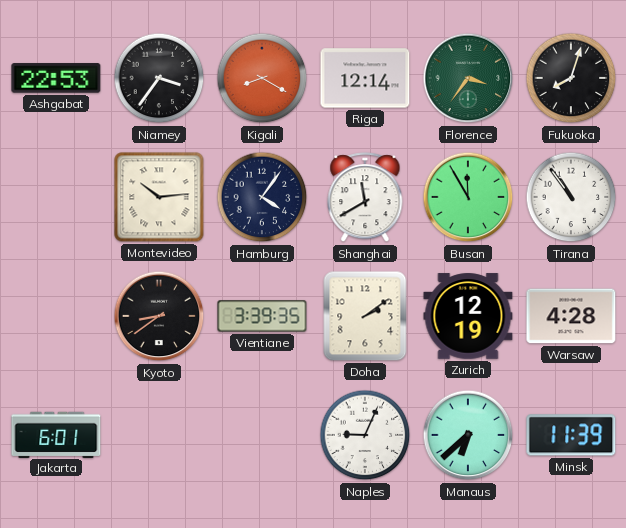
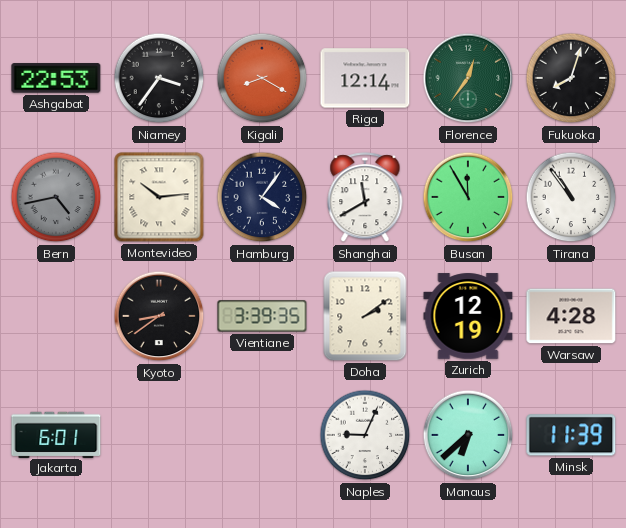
Florence: 3:36 -> 12:36 (468, 78)
Bern: none -> 4:43 (56, 197)
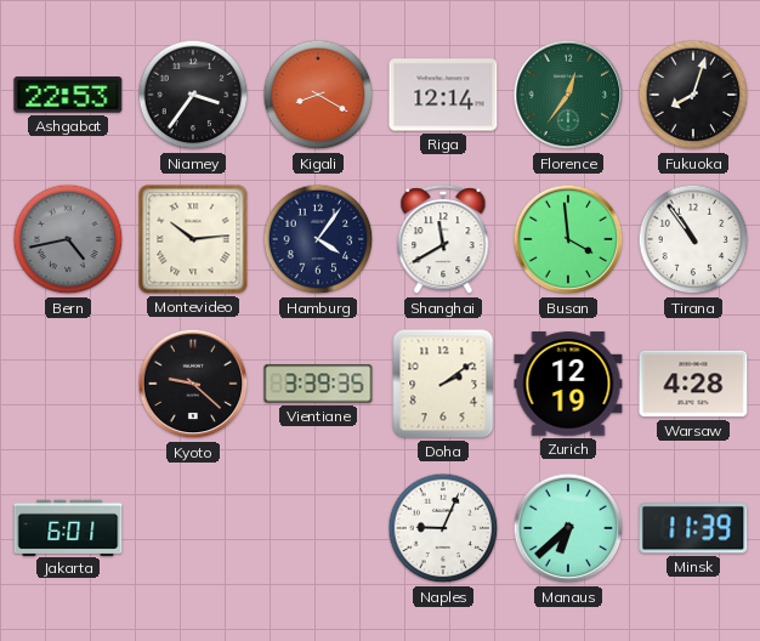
Busan: 11:55 -> 3:59 (568, 239)
Kyoto: 8:39 -> 9:22 (193, 384)
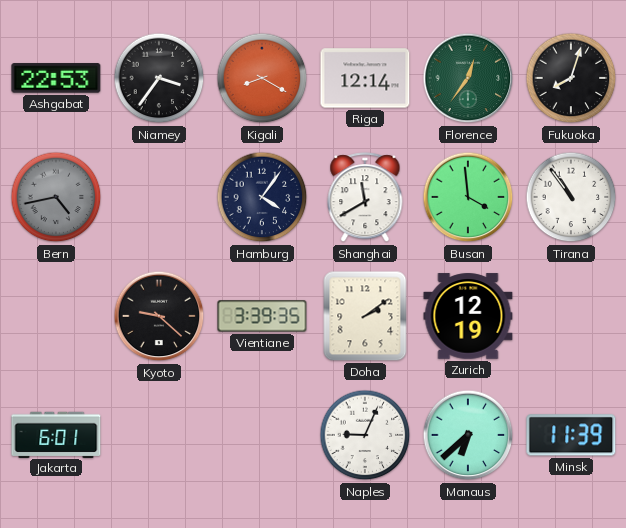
Montevideo: 10:14 -> none (193, 239)
Warsaw: 4:28 -> none (693, 384)
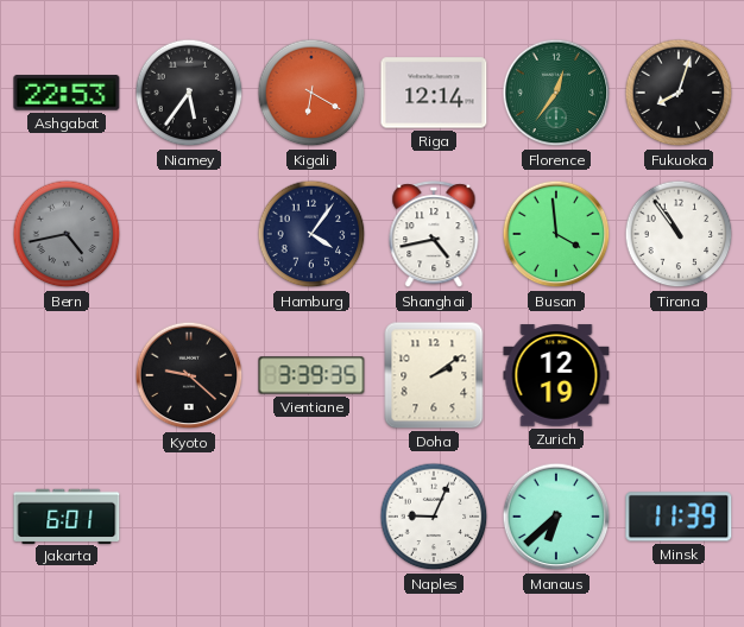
Niamey: 3:36 -> 5:36 (189, 93)
Kigali: 8:20 -> 6:20 (311, 93)
Shanghai: 11:40 -> 4:43 (434, 235)
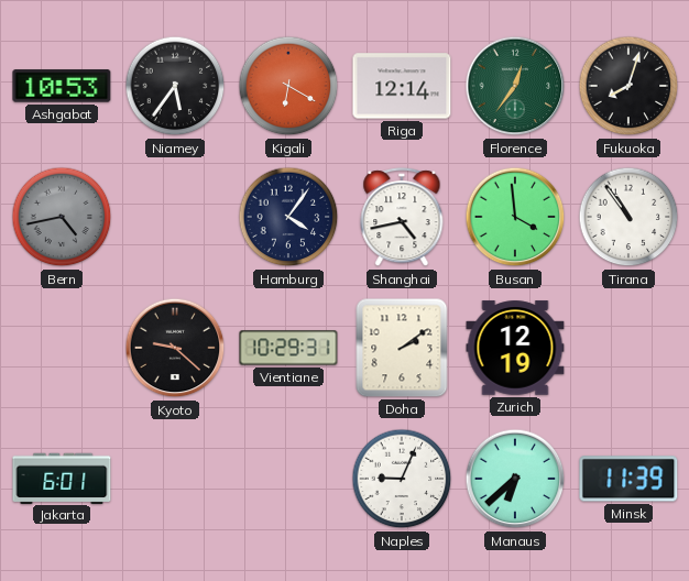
Ashgabat: 22:53 -> 10:53 (62, 86)
Vientiane: 3:39 -> 10:29 (288, 348)
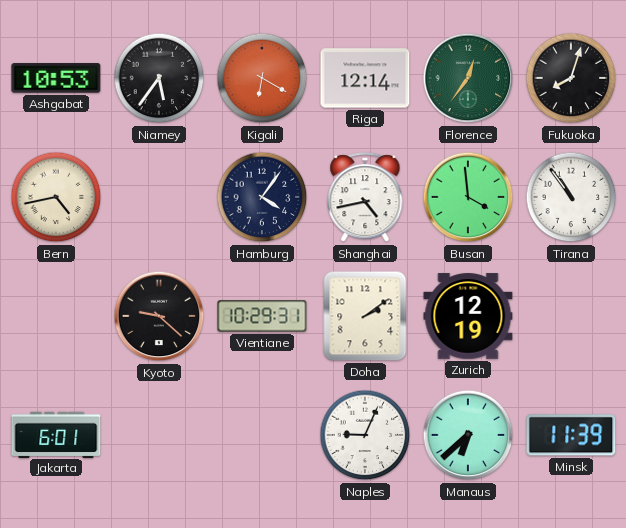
Bern dial: grey -> cream (56, 197)
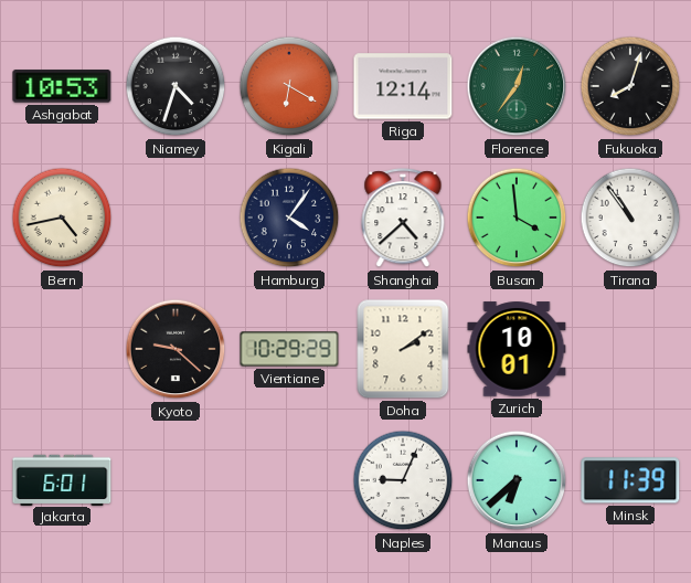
Niamey: 5:36 -> 4:33 (176, 86)
Shanghai: 4:43 -> 4:38 (403, 219)
Vientiane: 10:29:31 -> 10:29:29 (289, 349)
Zurich: 12:19 -> 10:01 (517, 349)
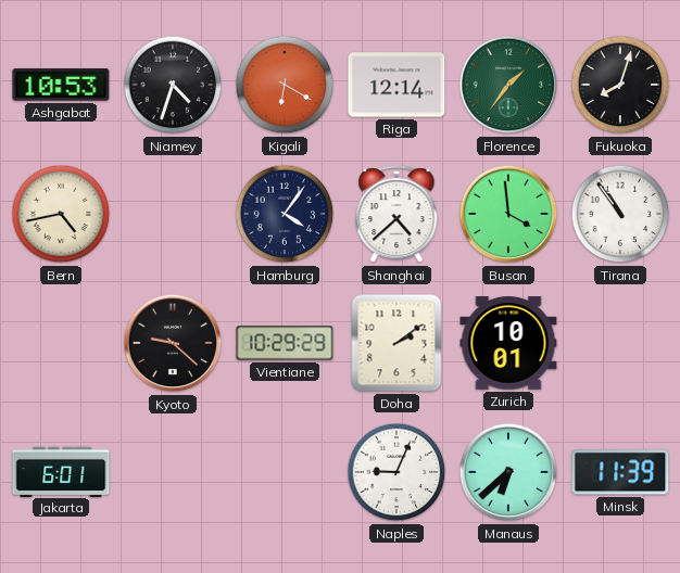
Florence: 12:36 -> 1:36 (508, 85)
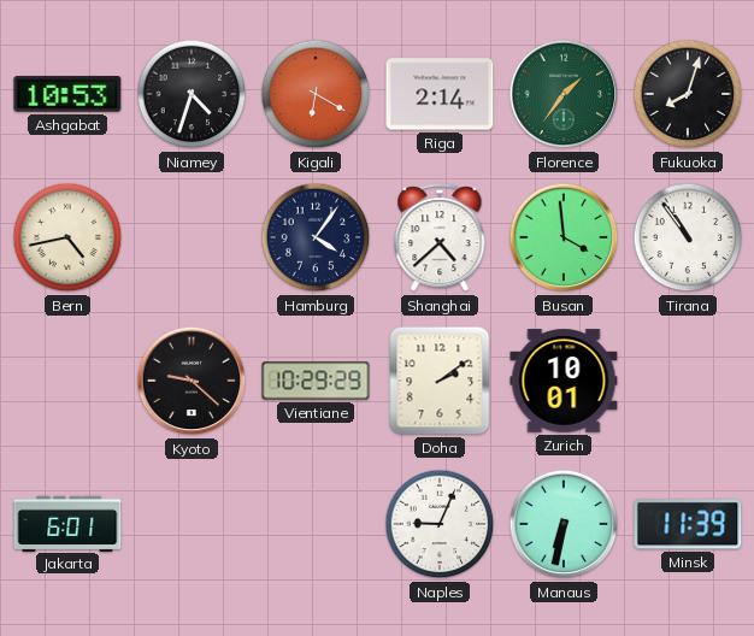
Riga: 12:14 -> 2:14 (440, 94)
Manaus: 6:38 -> 6:32 (564, 524)
